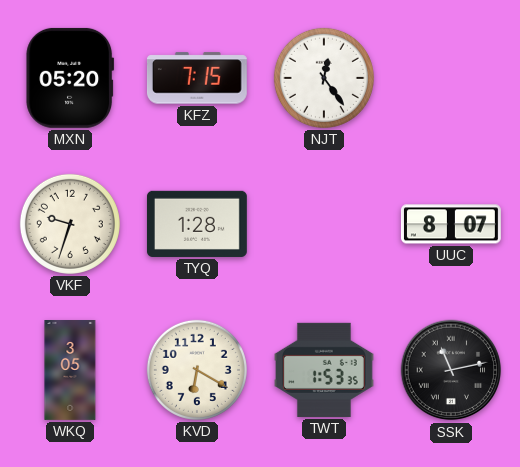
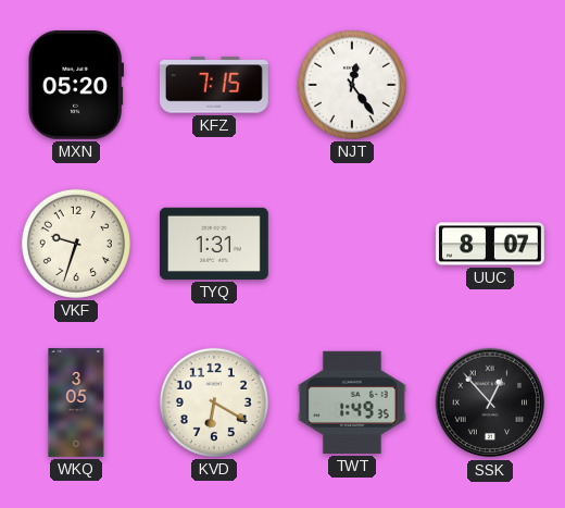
TYQ: 1:28 -> 1:31 (214, 244)
TWT: 1:53 -> 1:49 (352, 402)
SSK: 11:13 -> 12:53 (490, 402)
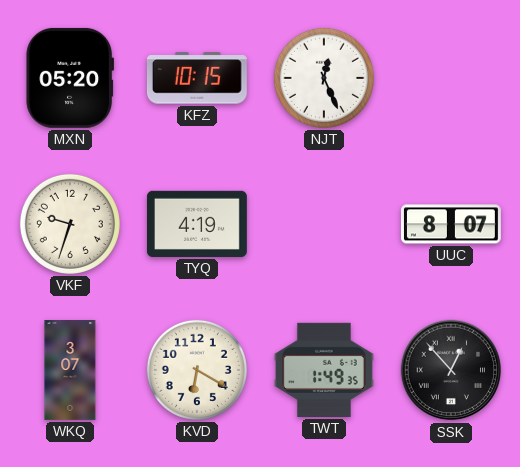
KFZ: 7:15 -> 10:15 (197, 78)
NJT: 12:24 -> 12:26 (324, 78)
TYQ: 1:31 -> 4:19 (197, 224)
WKQ: 3:05 -> 3:07 (70, 371)
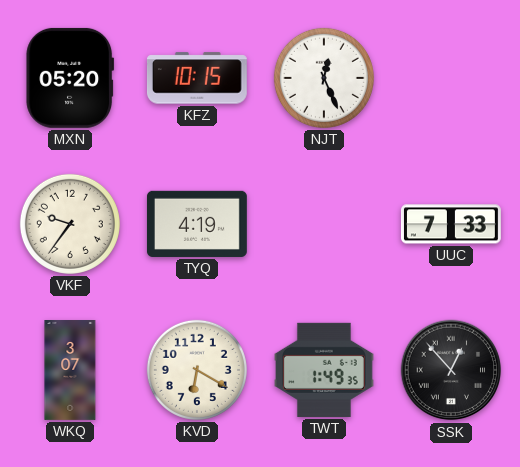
VKF: 9:33 -> 9:36 (70, 224)
UUC: 8:07 -> 7:33 (451, 224)
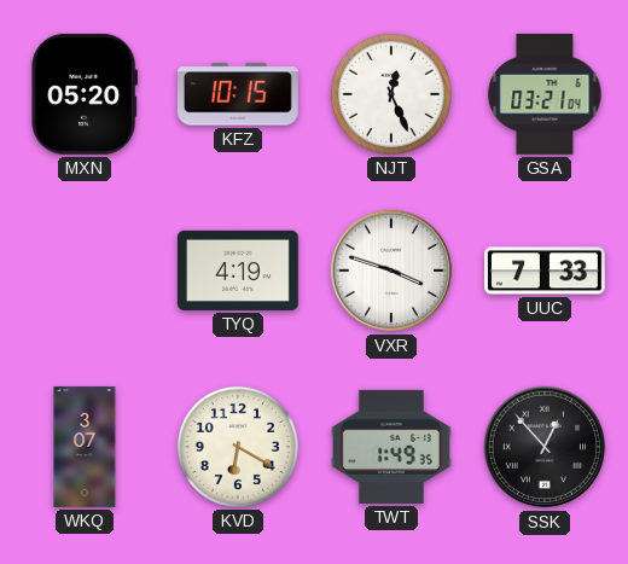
GSA: none -> 03:21 (545, 94)
VKF: 9:36 -> none (70, 224)
VXR: none -> 3:48 (391, 271)
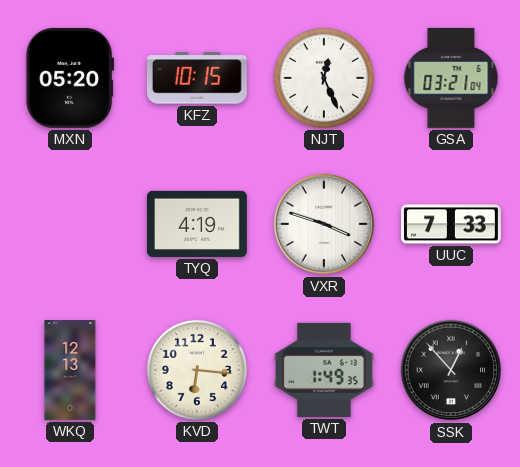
WKQ: 3:07 -> 12:13 (70, 371)
KVD: 6:20 -> 6:16 (197, 370)
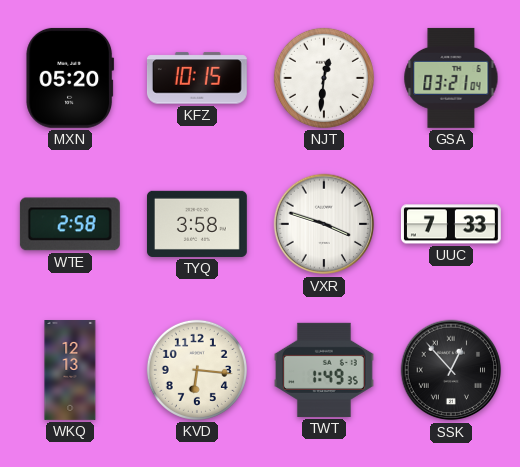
NJT: 12:26 -> 12:31 (324, 78)
WTE: none -> 2:58 (70, 224)
TYQ: 4:19 -> 3:58 (197, 224)
